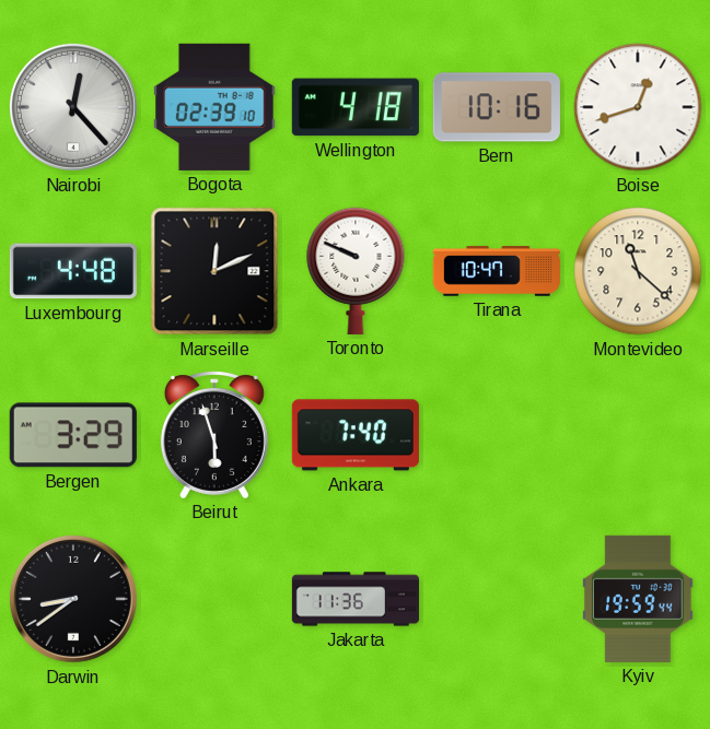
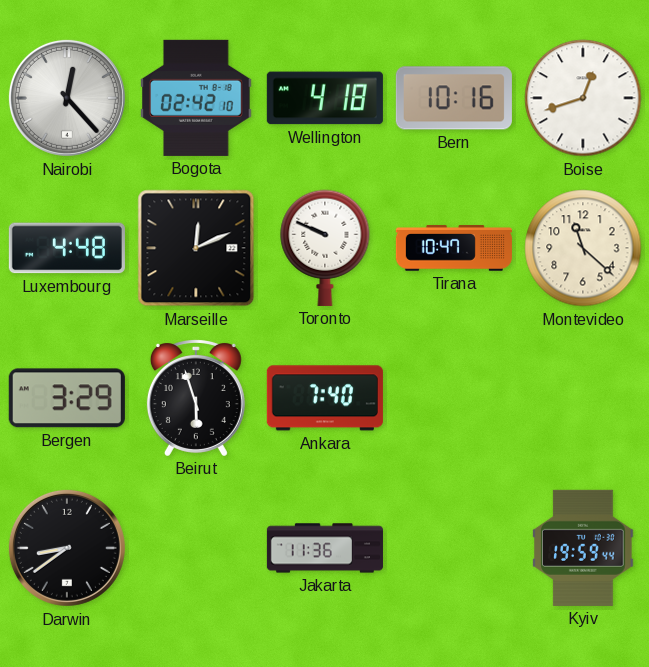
Bogota: 02:39 -> 02:42 (196, 98)
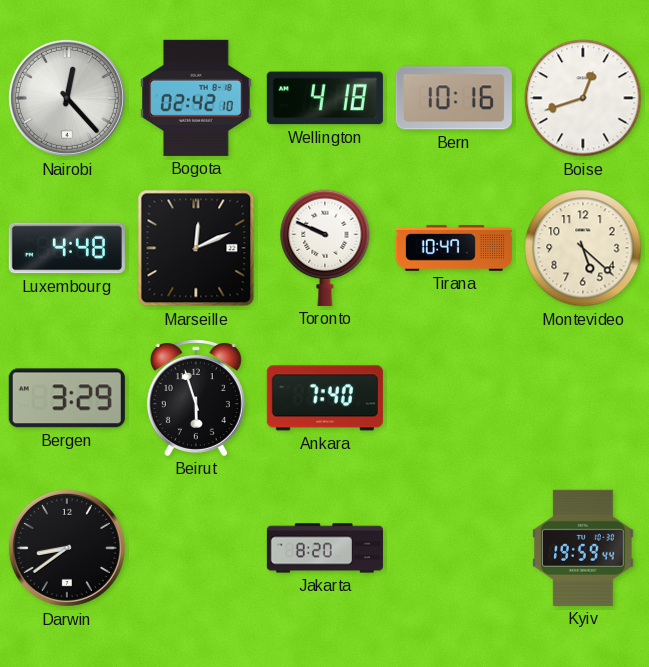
Montevideo: 11:22 -> 5:22 (583, 248)
Jakarta: 11:36 -> 8:20 (325, 548)
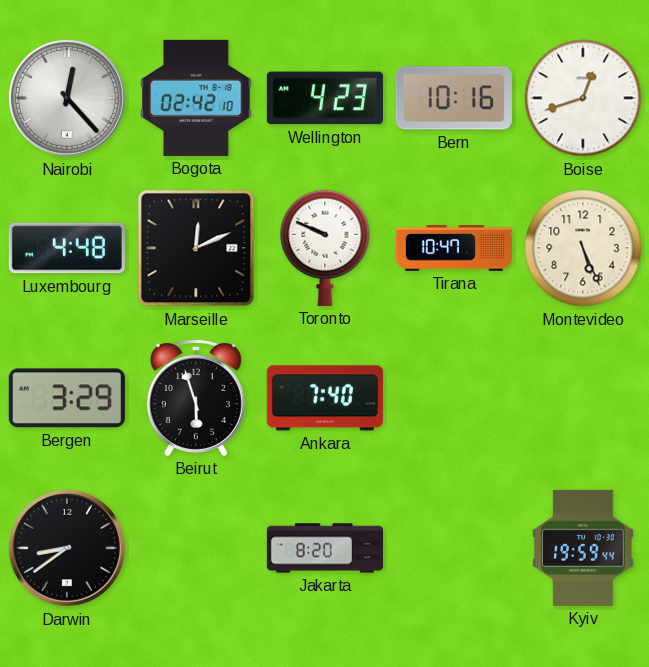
Wellington: 4:18 -> 4:23 (325, 98)
Montevideo: 5:22 -> 5:26 (583, 248)
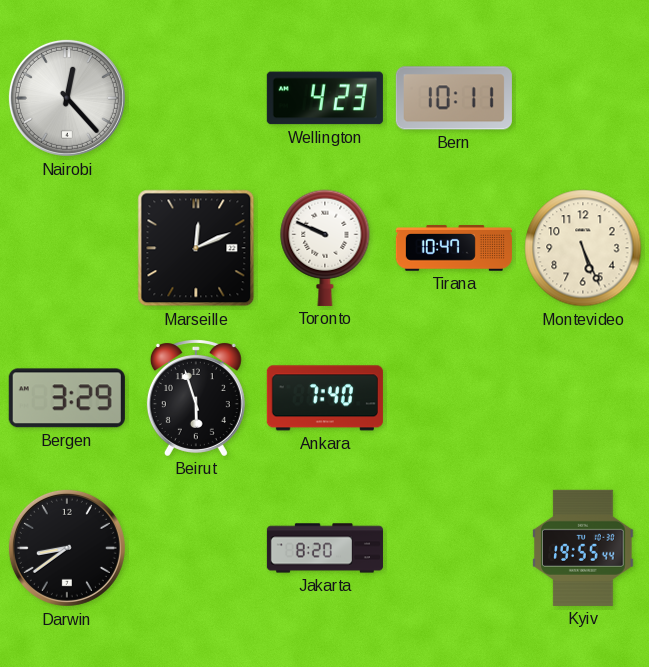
Bogota: 02:42 -> none (196, 98)
Bern: 10:16 -> 10:11 (454, 98)
Boise: 12:42 -> none (583, 98)
Luxembourg: 4:48 -> none (67, 248)
Kyiv: 19:59 -> 19:55 (583, 548)
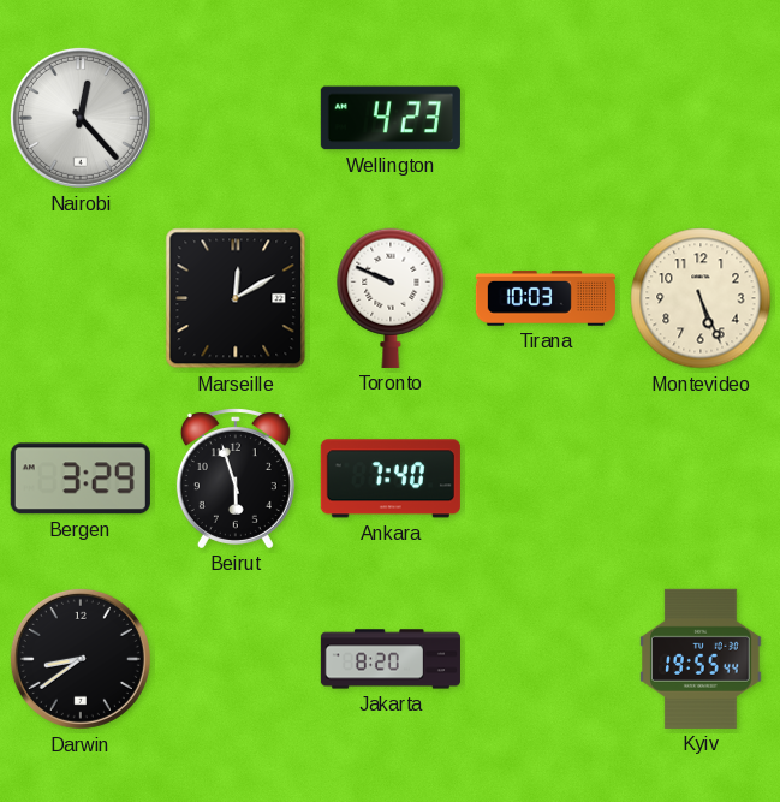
Bern: 10:11 -> none (454, 98)
Marseille: 12:11 -> 12:10 (236, 298)
Tirana: 10:47 -> 10:03 (546, 298)
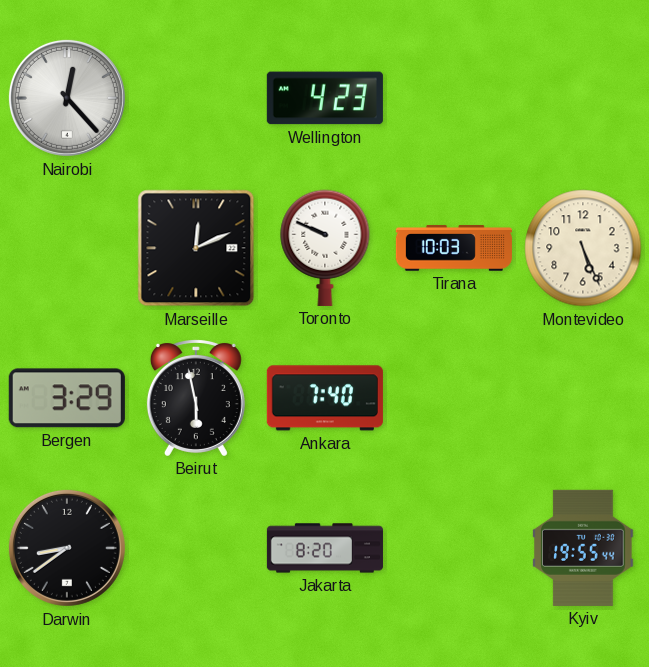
Marseille: 12:10 -> 12:11 (196, 248)
Beirut: 5:57 -> 5:58 (196, 398)
